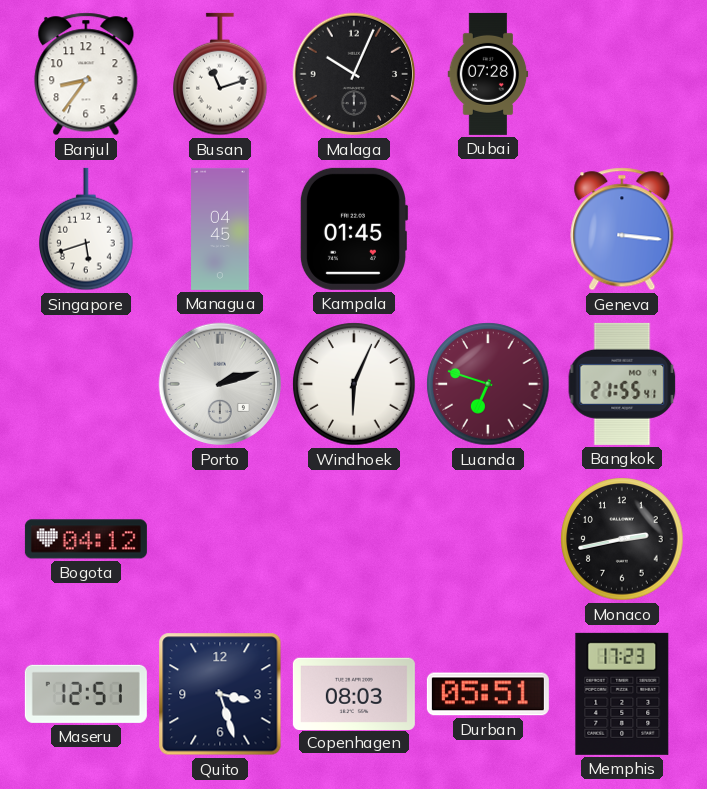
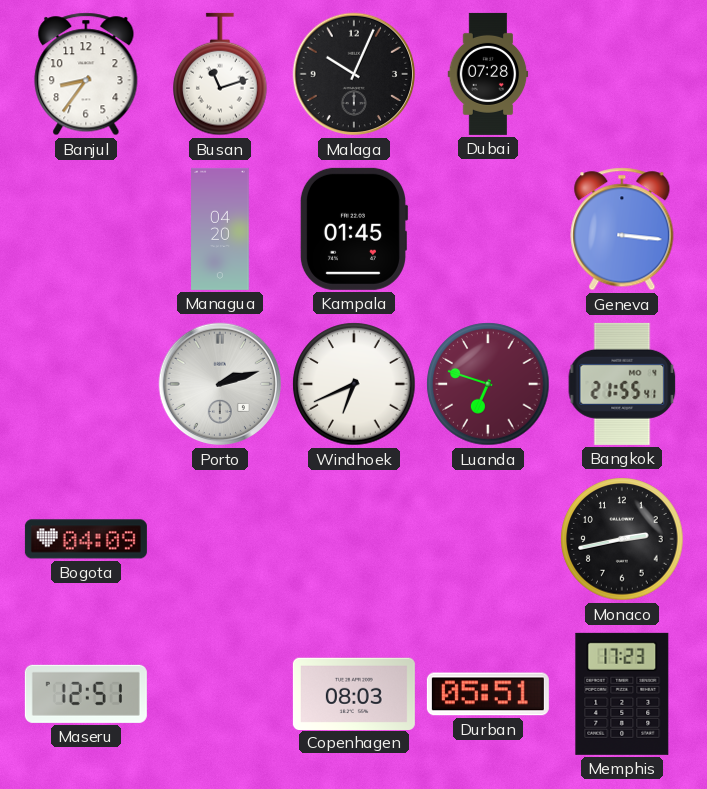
Singapore: 5:42 -> none (86, 229)
Managua: 04:45 -> 04:20 (220, 229)
Windhoek: 6:04 -> 6:41 (354, 384)
Bogota: 04:12 -> 04:09 (86, 539)
Quito: 3:27 -> none (220, 694)
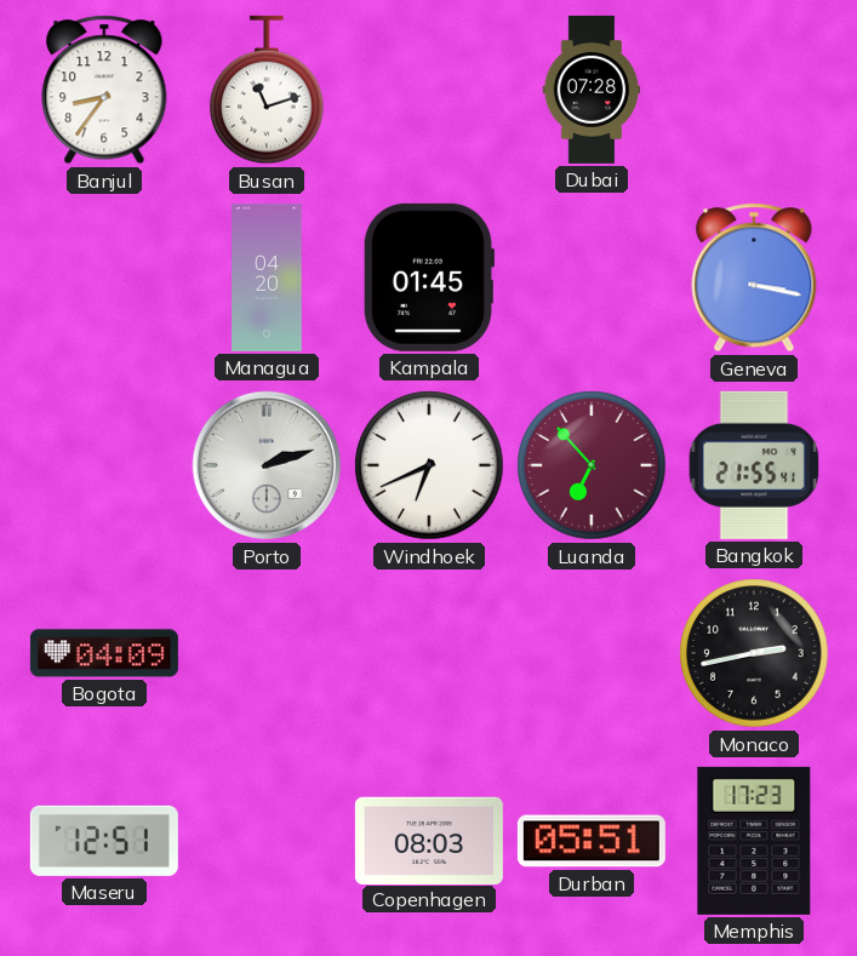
Malaga: 10:04 -> none (354, 74)
Geneva: 3:16 -> 3:17 (754, 277)
Luanda: 6:48 -> 6:53 (592, 465)
